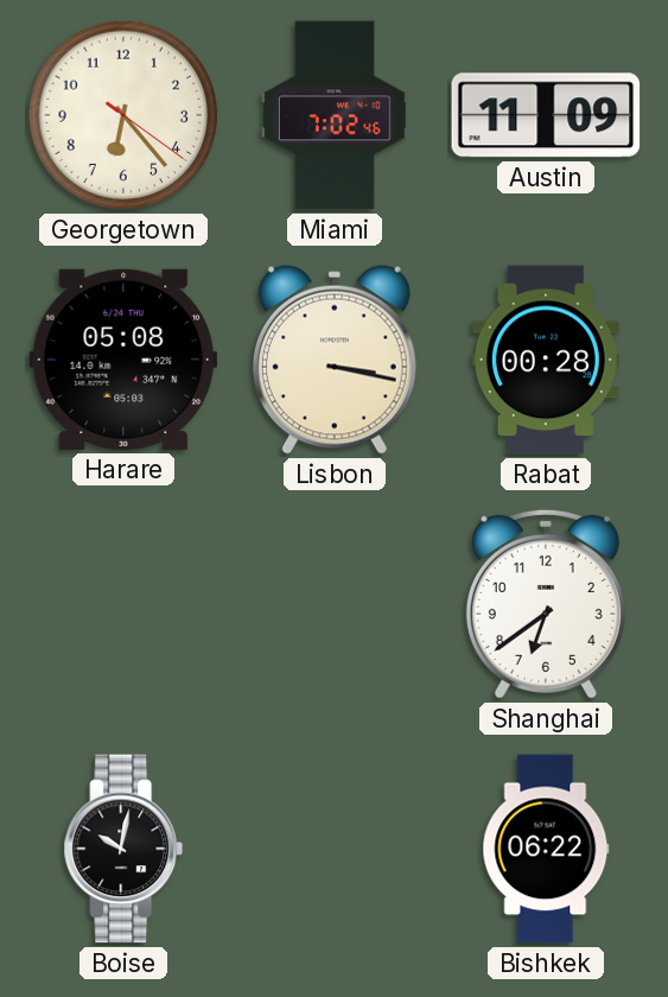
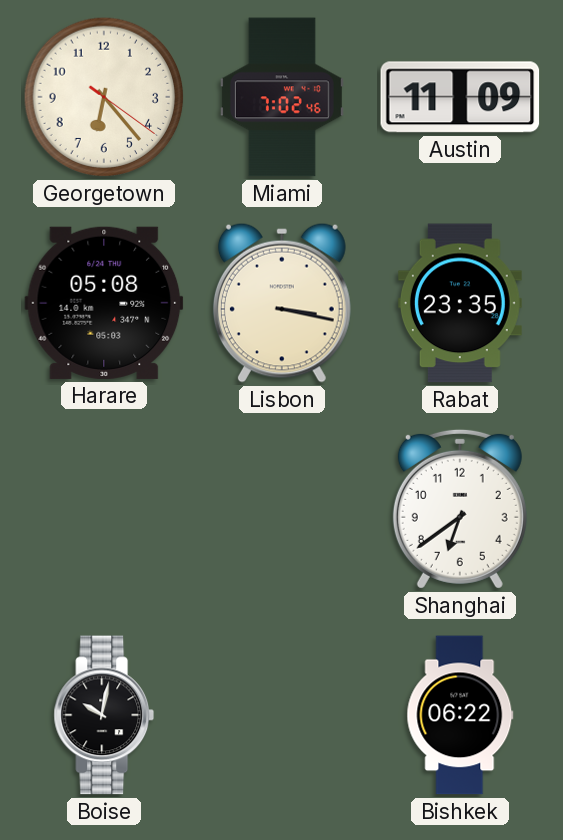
Rabat: 00:28 -> 23:35 (460, 303)
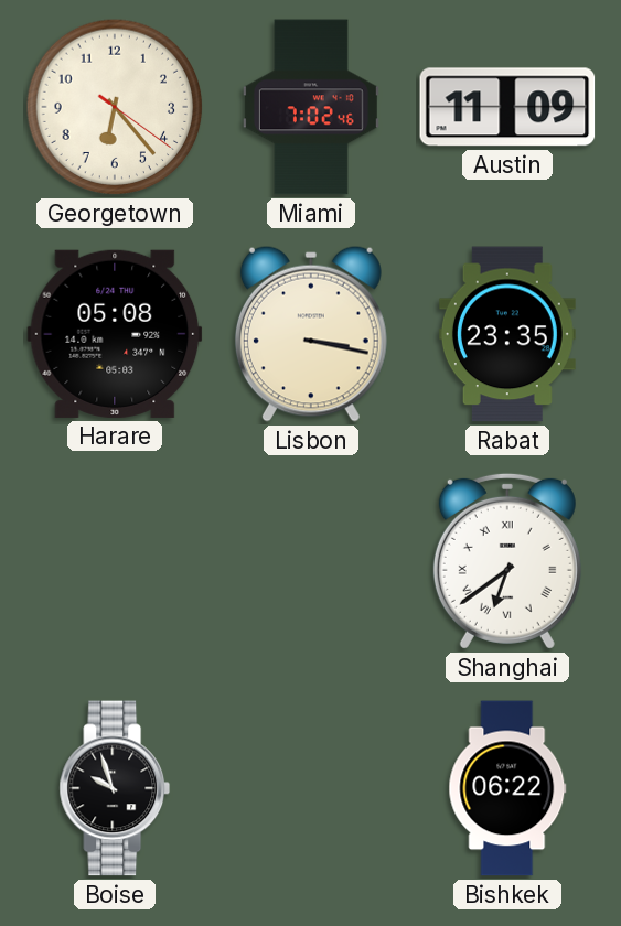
Shanghai numerals: Arabic -> Roman (507, 561)
Boise: 10:02 -> 9:57 (115, 788)
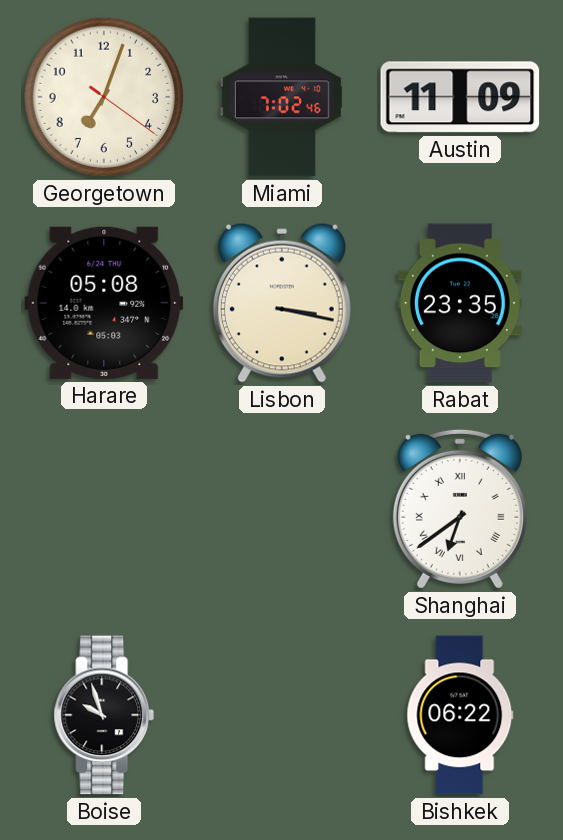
Georgetown: 6:23 -> 7:03 (104, 97)
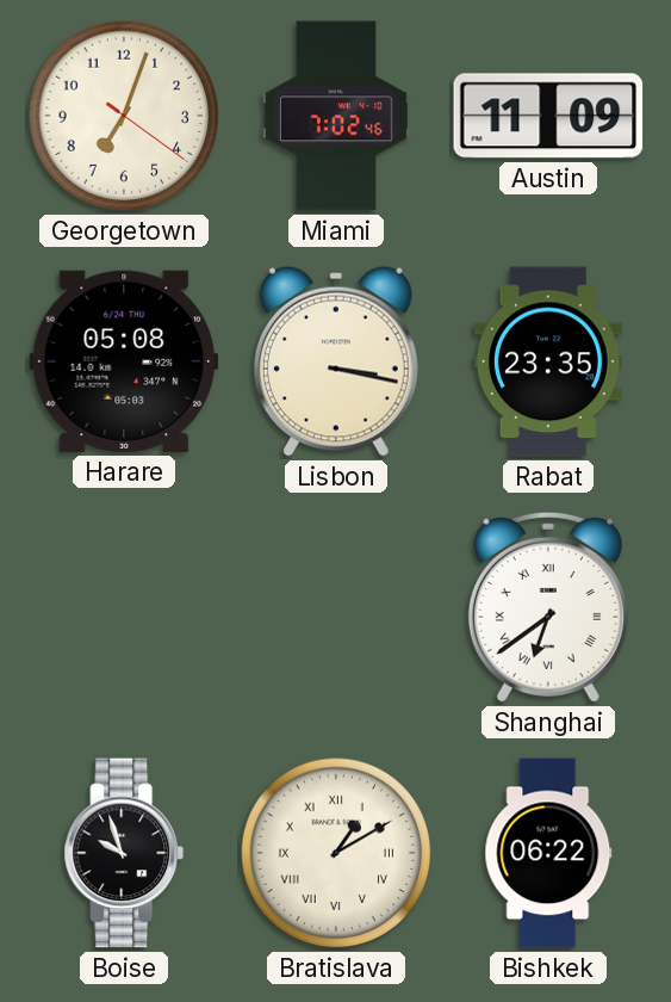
Bratislava: none -> 1:10 (336, 853)
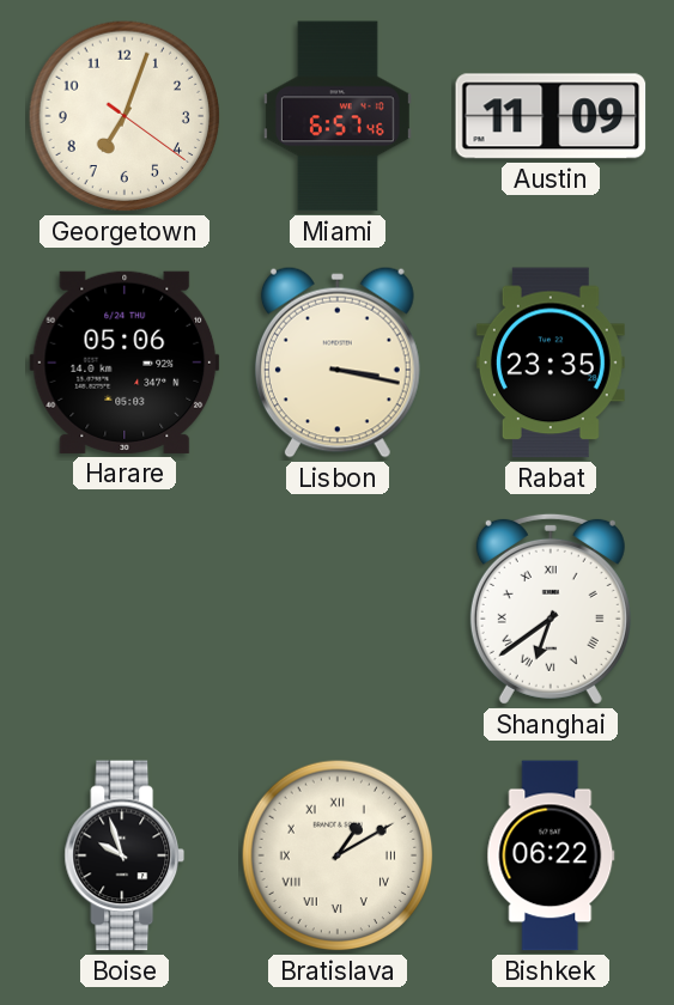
Miami: 7:02 -> 6:57 (338, 116)
Harare: 05:08 -> 05:06 (125, 363)
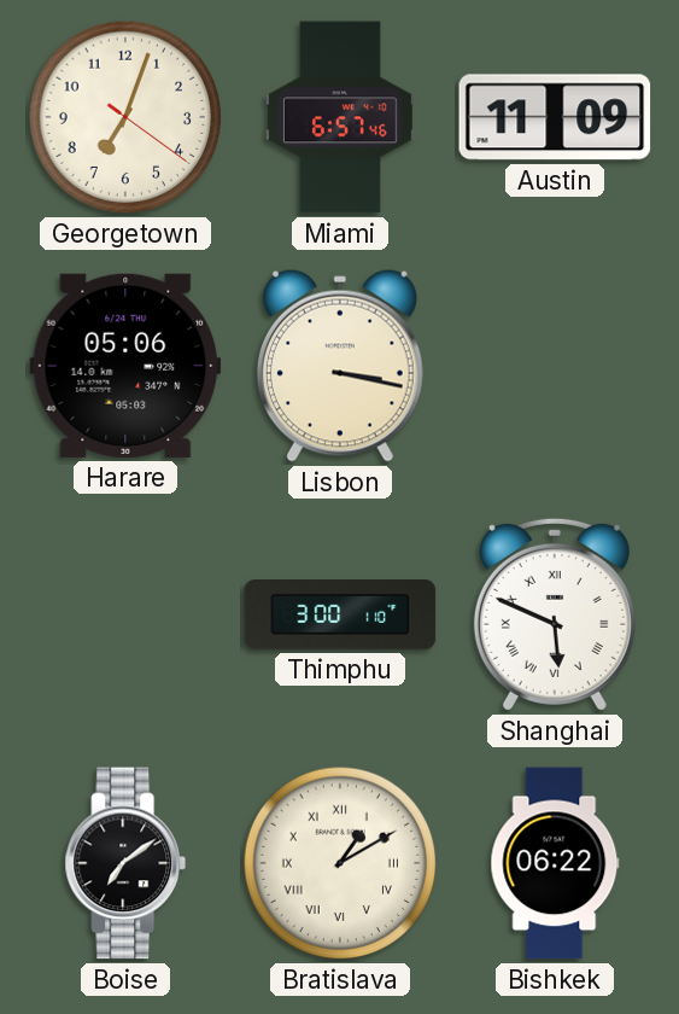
Rabat: 23:35 -> none (551, 363)
Thimphu: none -> 3:00 (340, 616)
Shanghai: 6:39 -> 5:49 (555, 614)
Boise: 9:57 -> 7:09 (125, 863)
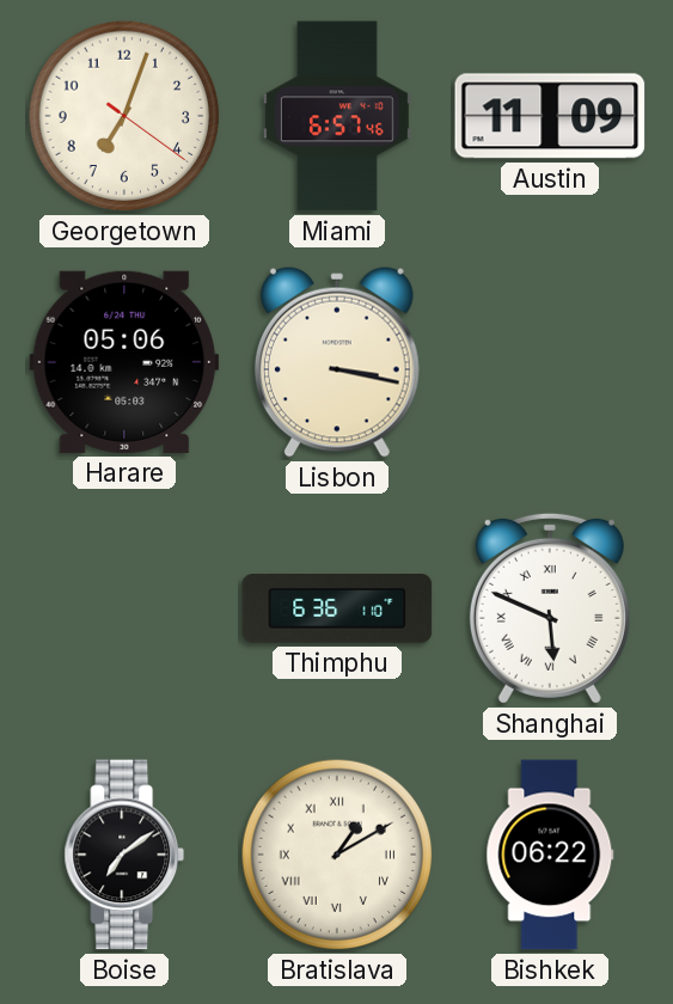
Thimphu: 3:00 -> 6:36 (337, 610)
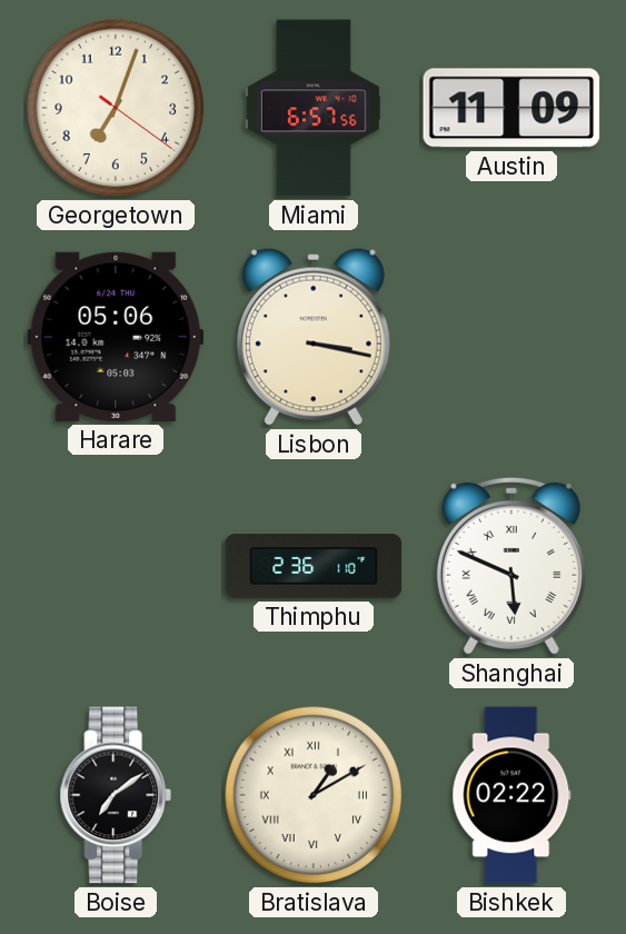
Miami: 6:57:46 -> 6:57:56 (314, 108)
Thimphu: 6:36 -> 2:36 (314, 567)
Bishkek: 06:22 -> 02:22 (511, 795)
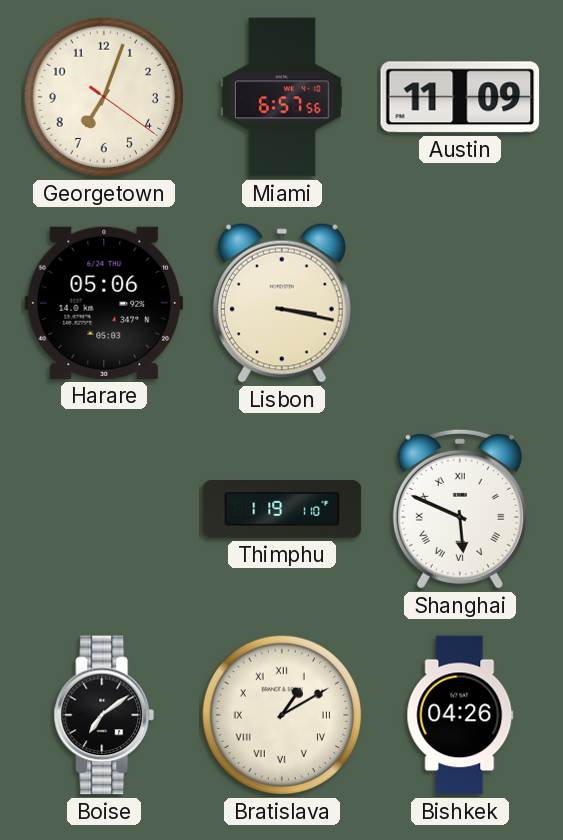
Thimphu: 2:36 -> 1:19 (282, 510)
Bishkek: 02:22 -> 04:26 (460, 715)
